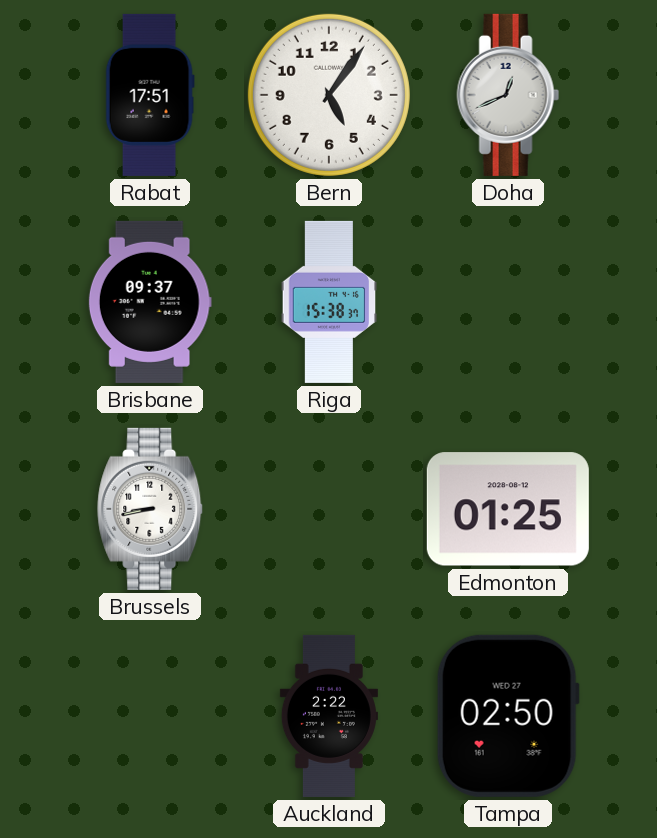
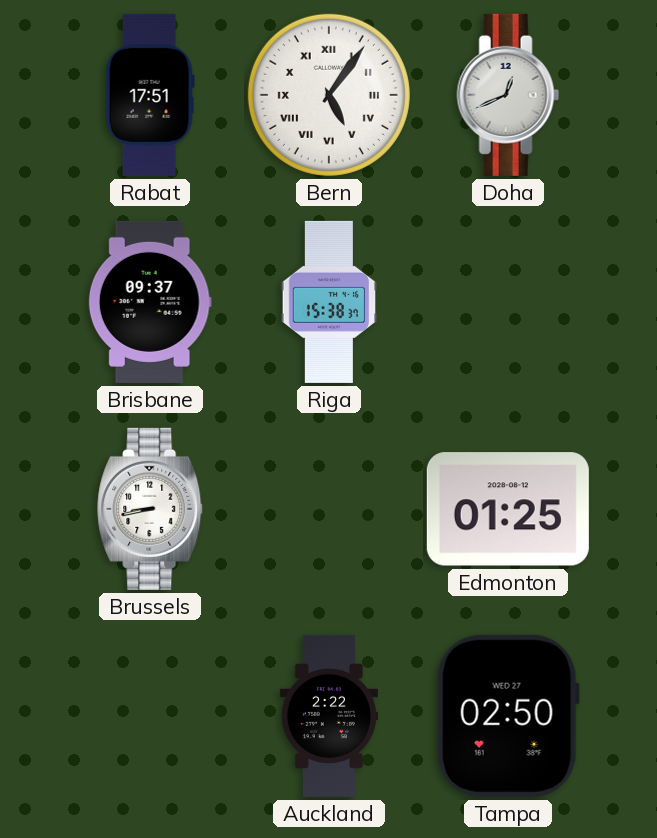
Bern numerals: Arabic -> Roman (329, 95)
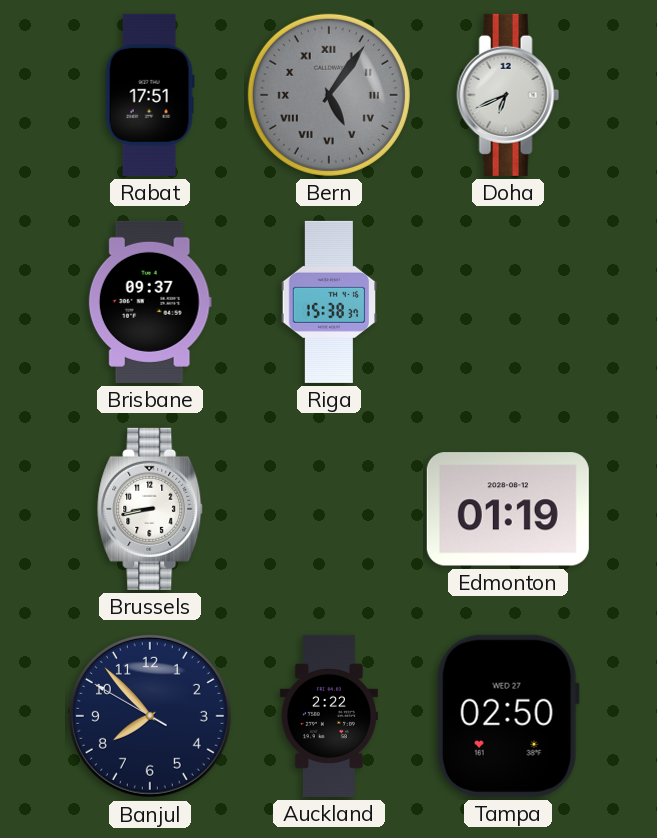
Bern dial: white -> grey (329, 95)
Doha: 12:41 -> 6:41 (508, 95)
Edmonton: 01:25 -> 01:19 (508, 509)
Banjul: none -> 7:52 (150, 716)
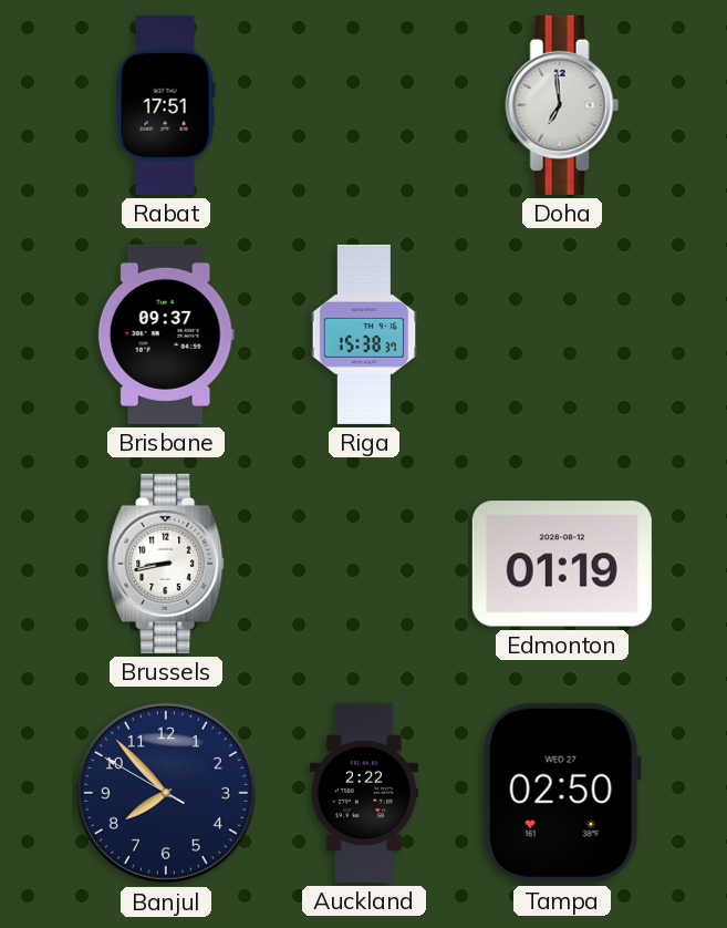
Bern: 5:06 -> none (329, 95)
Doha: 6:41 -> 6:59 (562, 105)
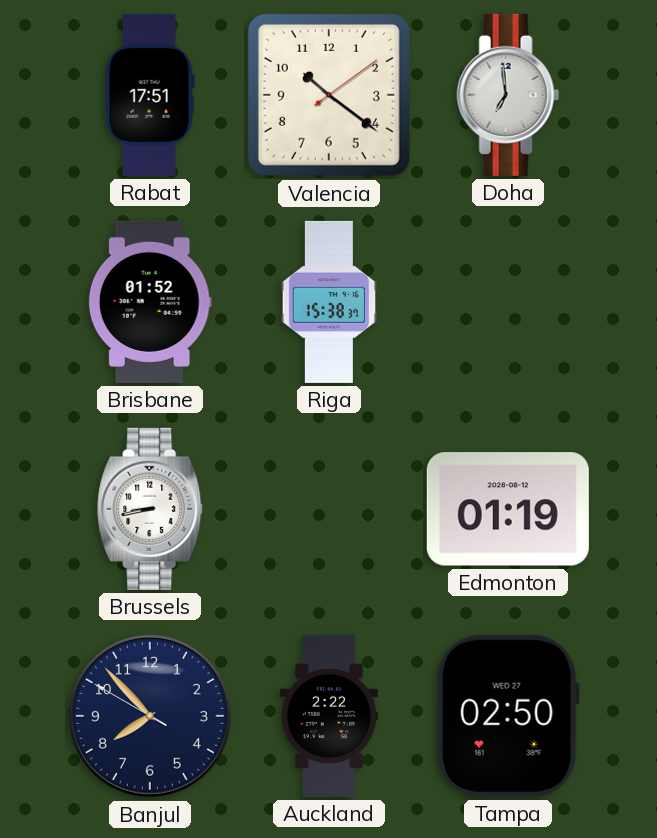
Valencia: none -> 10:21 (329, 95)
Brisbane: 09:37 -> 01:52 (150, 302)
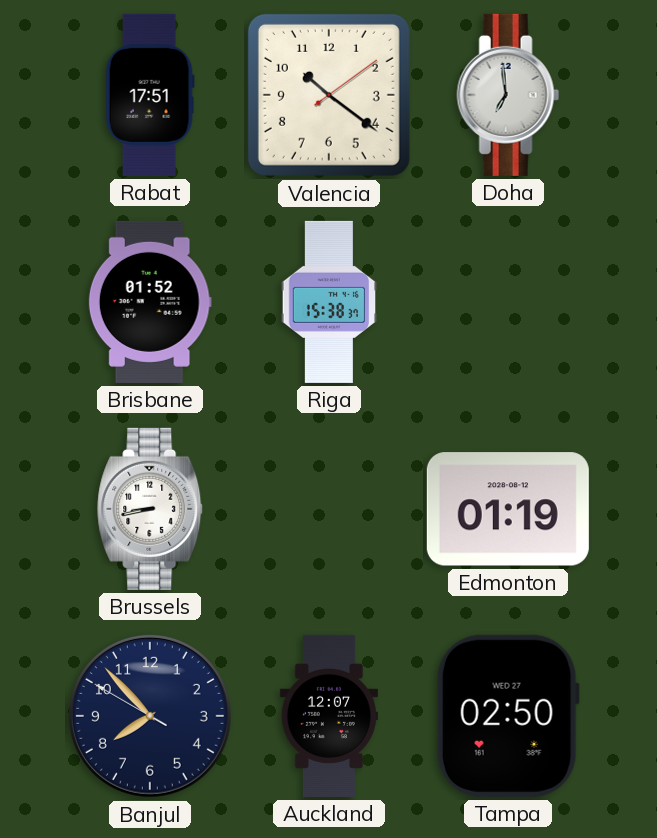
Auckland: 2:22 -> 12:07 (329, 716)
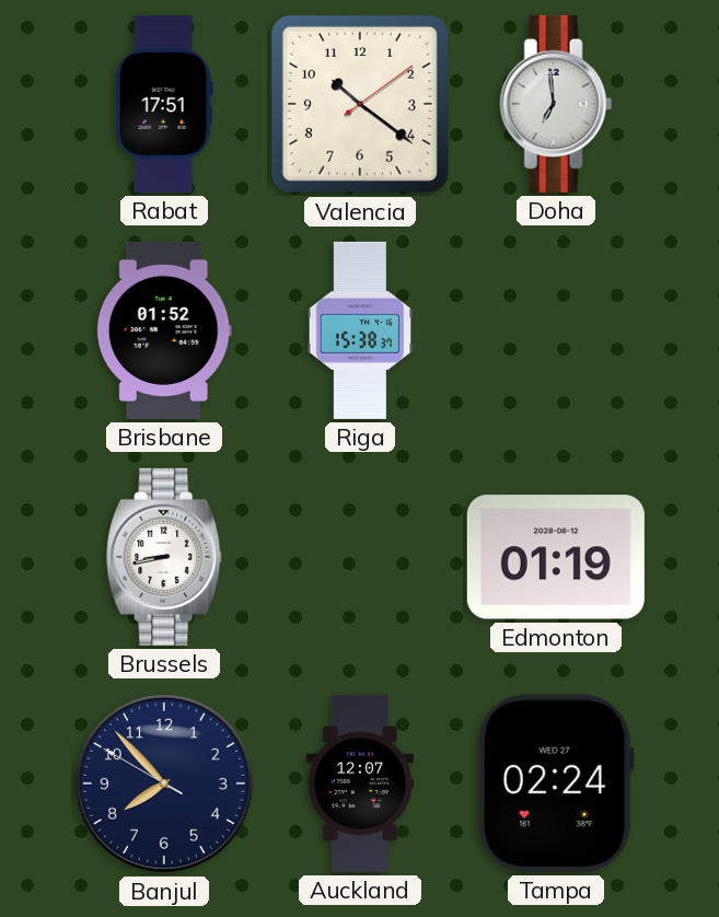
Tampa: 02:50 -> 02:24 (556, 783)
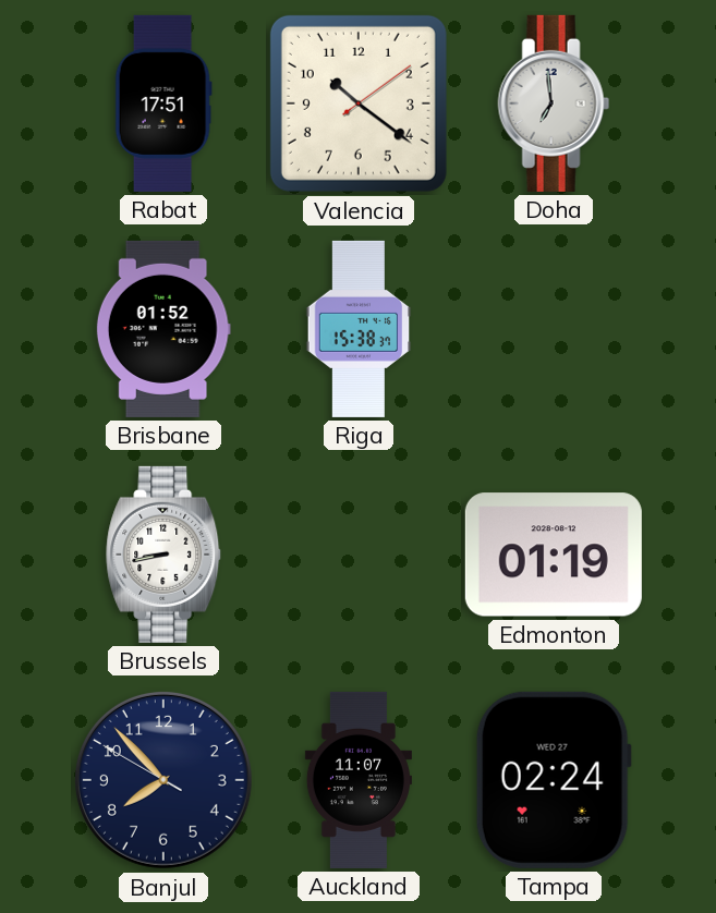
Auckland: 12:07 -> 11:07 (359, 780)
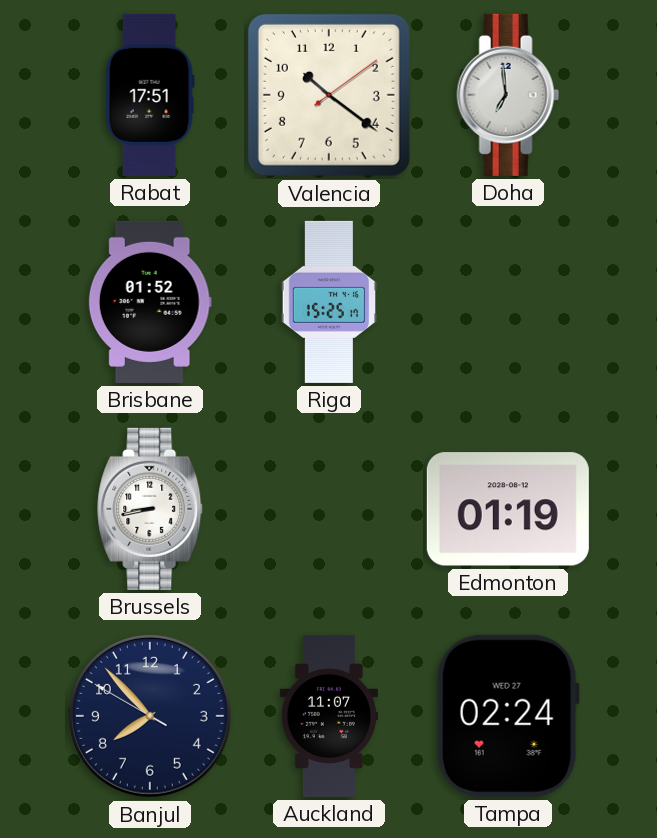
Riga: 15:38 -> 15:25 (329, 302)
